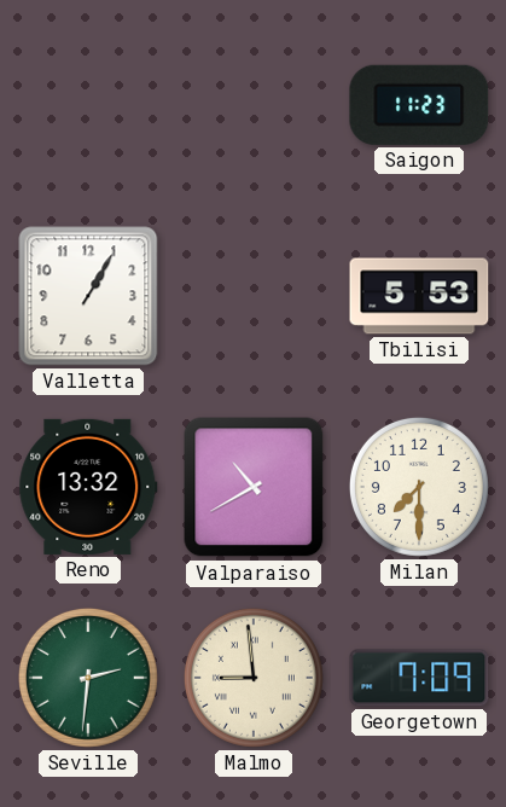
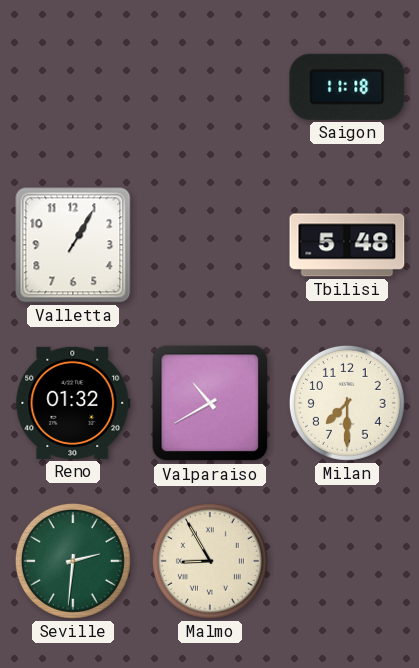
Saigon: 11:23 -> 11:18 (347, 87)
Tbilisi: 5:53 -> 5:48 (347, 245)
Reno: 13:32 -> 01:32 (73, 403)
Malmo: 8:59 -> 8:55 (210, 561)
Georgetown: 7:09 -> none (419, 678)
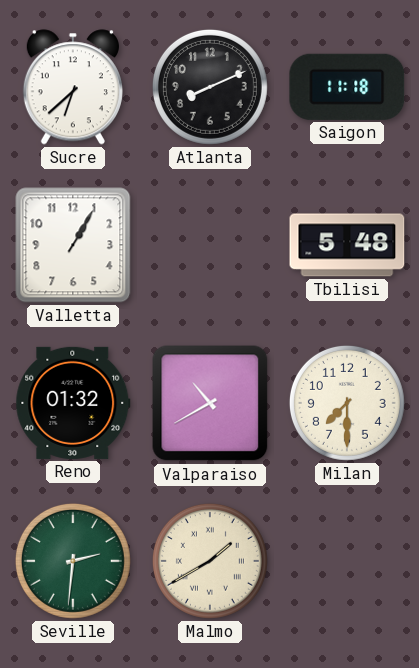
Sucre: none -> 6:38 (73, 87)
Atlanta: none -> 8:11 (210, 87)
Malmo: 8:55 -> 1:40 (210, 561)
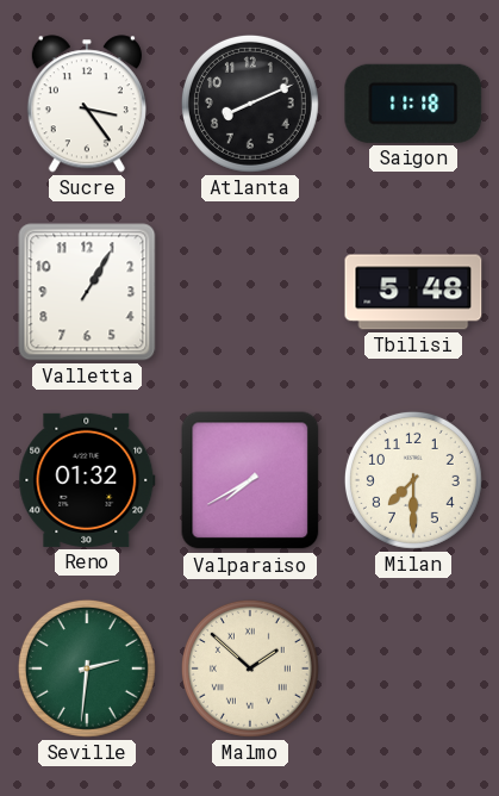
Sucre: 6:38 -> 3:24 (87, 104)
Valparaiso: 10:40 -> 7:40 (250, 480)
Malmo: 1:40 -> 1:52 (250, 668)
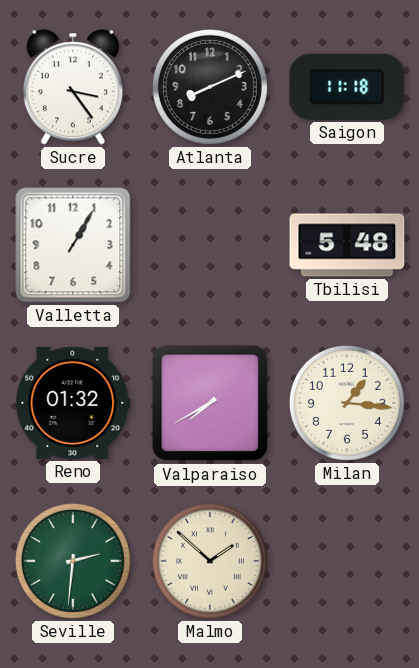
Milan: 7:30 -> 1:16 (347, 403)
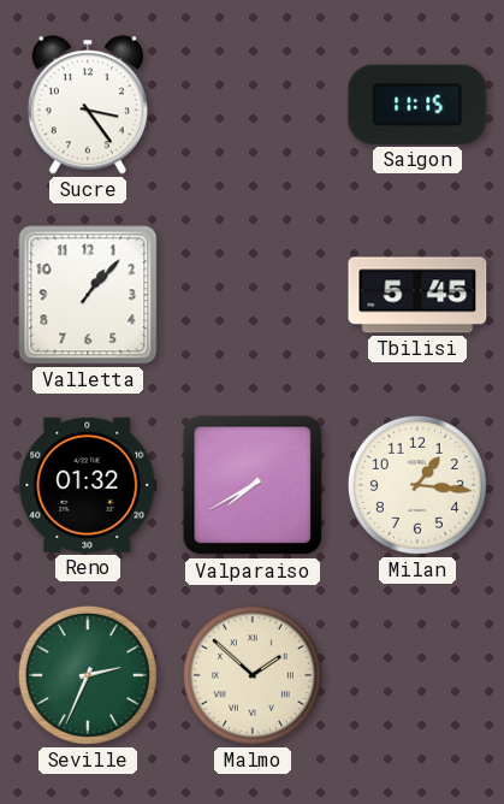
Atlanta: 8:11 -> none (210, 87)
Saigon: 11:18 -> 11:15 (417, 105)
Valletta: 1:05 -> 1:07 (88, 295)
Tbilisi: 5:48 -> 5:45 (417, 295)
Seville: 2:31 -> 2:34 (88, 675)
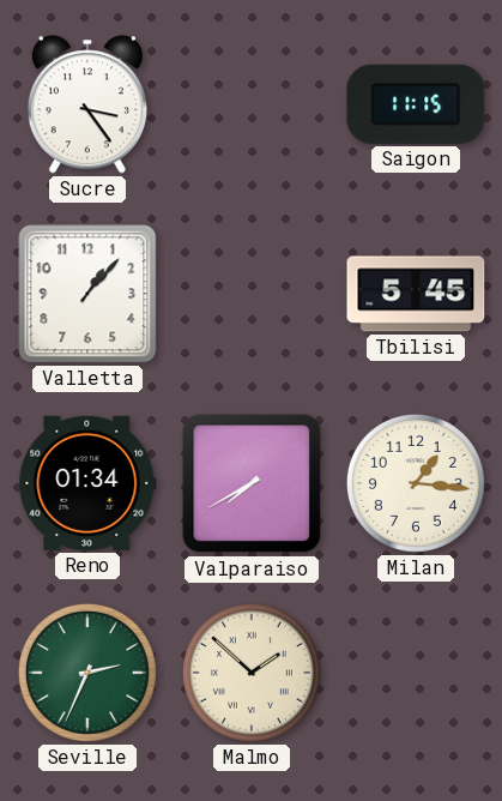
Reno: 01:32 -> 01:34 (87, 483)
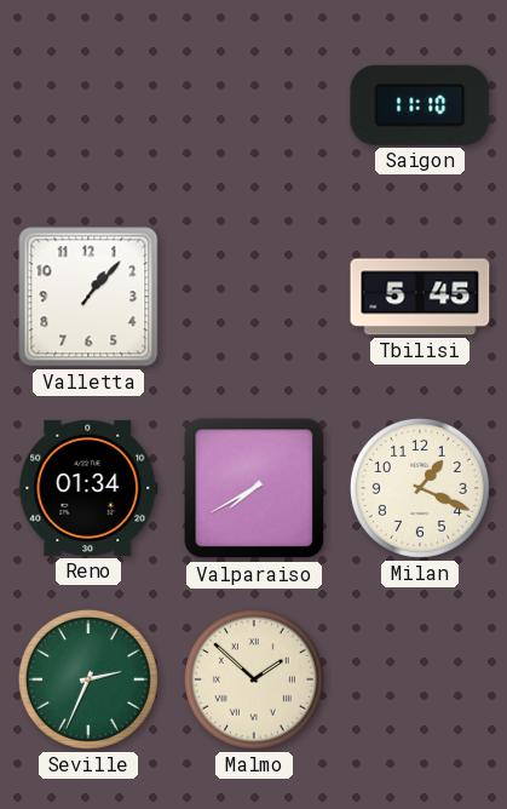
Sucre: 3:24 -> none (87, 104)
Saigon: 11:15 -> 11:10 (420, 105)
Milan: 1:16 -> 1:19 (420, 488)
